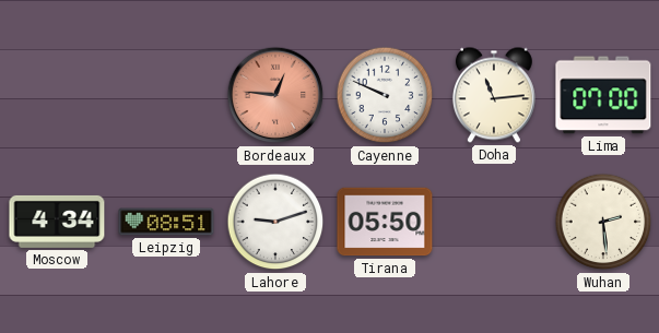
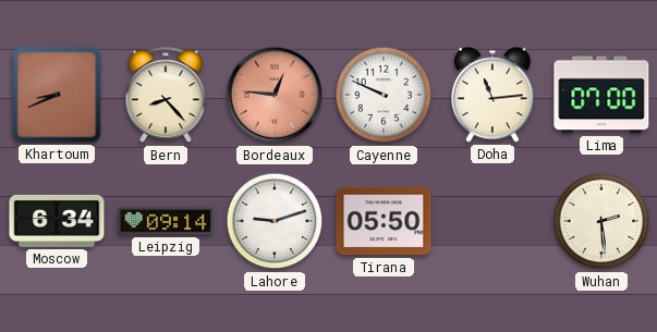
Khartoum: none -> 8:41 (57, 95)
Bern: none -> 8:23 (166, 96)
Moscow: 4:34 -> 6:34 (57, 221)
Leipzig: 08:51 -> 09:14 (166, 221)
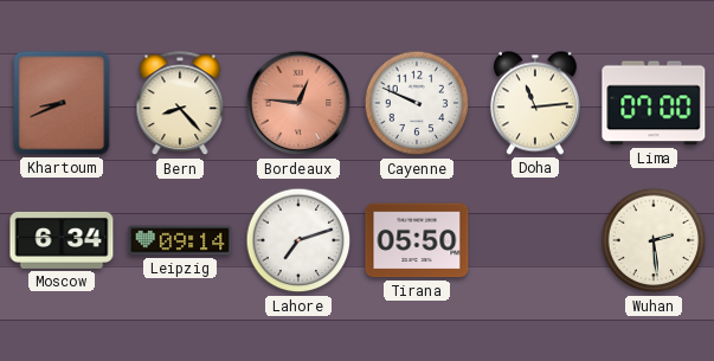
Lahore: 9:12 -> 7:12 (298, 240)
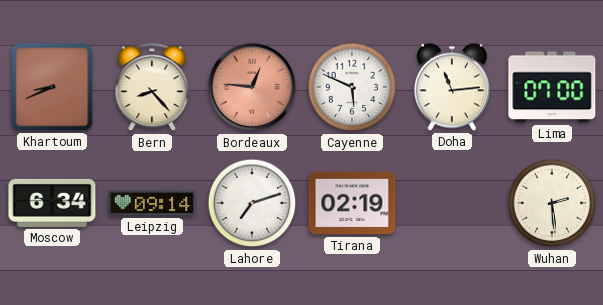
Cayenne: 9:49 -> 5:49 (352, 87)
Tirana: 05:50 -> 02:19 (352, 203)
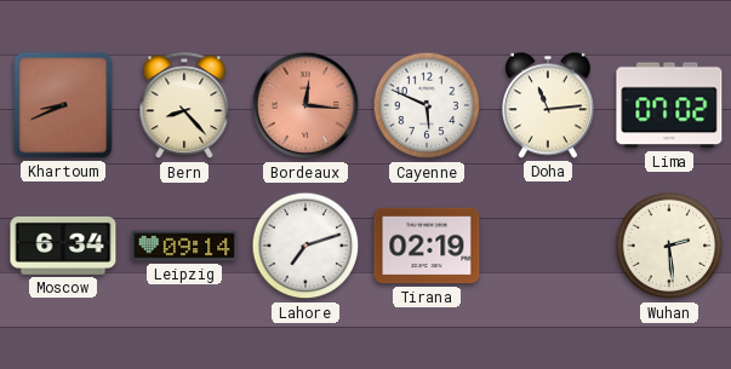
Bordeaux: 12:46 -> 12:16 (305, 105)
Lima: 07:00 -> 07:02 (669, 105)
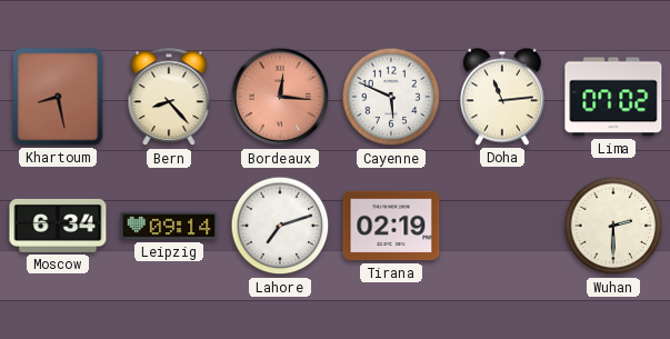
Khartoum: 8:41 -> 8:28 (58, 97)
Wuhan: 2:29 -> 2:30 (613, 226)
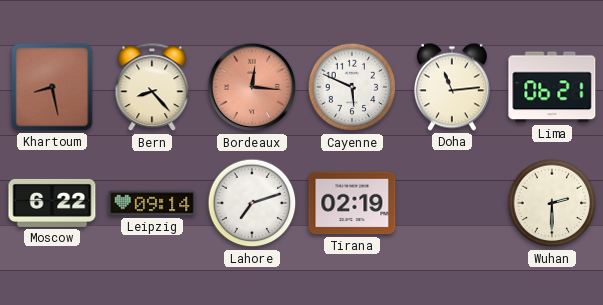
Lima: 07:02 -> 06:21 (552, 87)
Moscow: 6:34 -> 6:22 (52, 203)
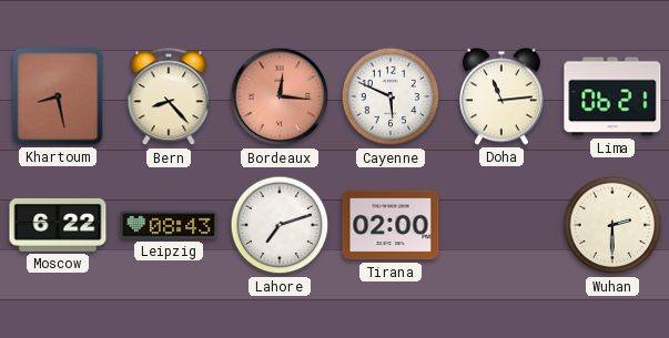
Leipzig: 09:14 -> 08:43 (169, 225)
Tirana: 02:19 -> 02:00 (391, 225)
